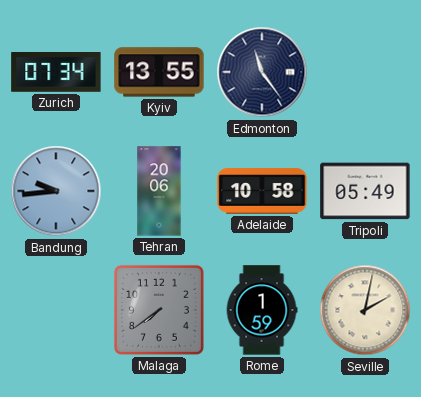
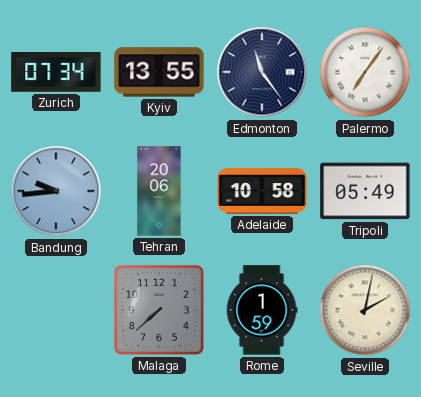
Palermo: none -> 7:06 (365, 72)
Malaga: 7:39 -> 7:38 (159, 310)
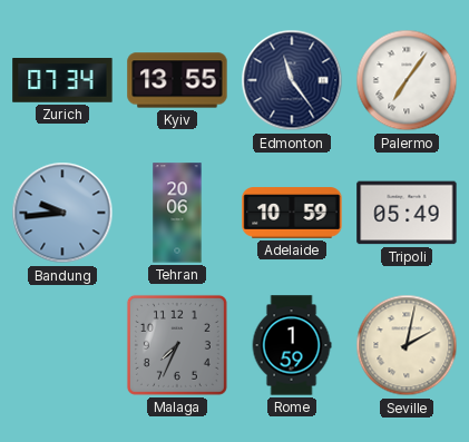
Adelaide: 10:58 -> 10:59 (292, 213)
Malaga: 7:38 -> 7:34 (177, 345)
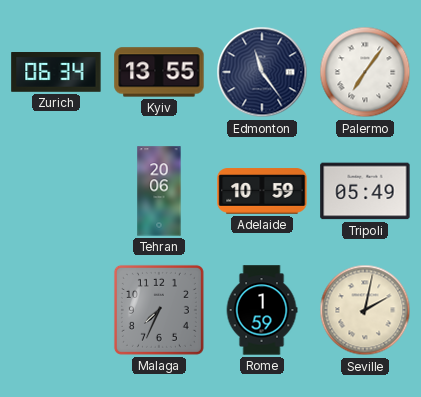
Zurich: 07:34 -> 06:34 (56, 73)
Bandung: 9:44 -> none (62, 213)
